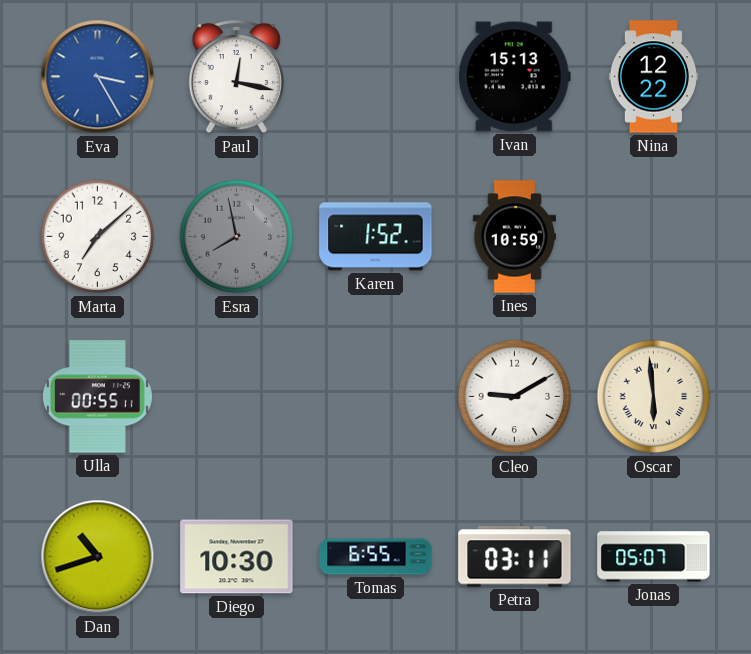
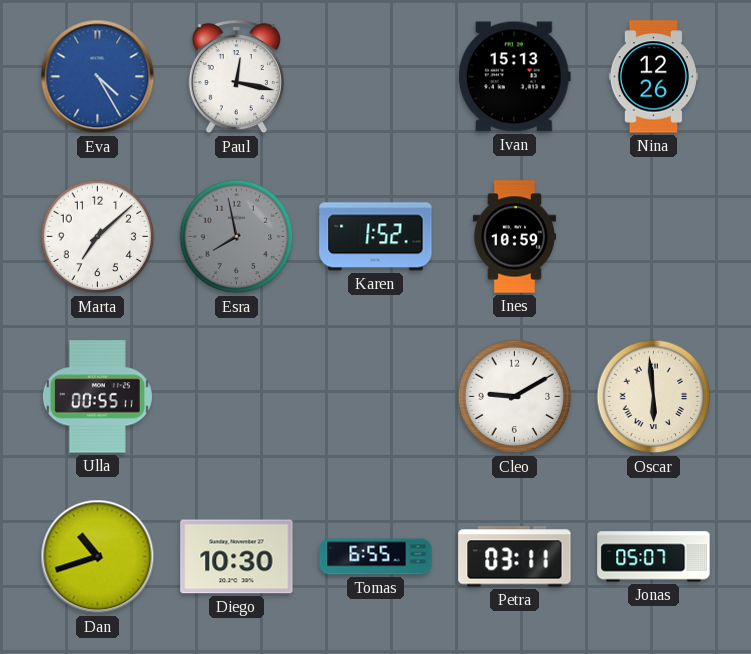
Eva: 3:25 -> 4:25 (98, 77)
Nina: 12:22 -> 12:26 (653, 77)
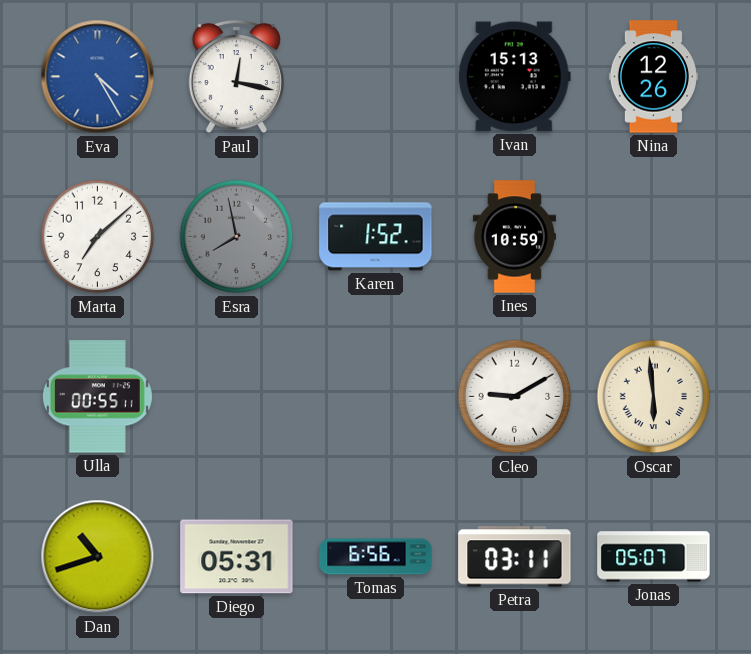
Diego: 10:30 -> 05:31 (237, 557)
Tomas: 6:55 -> 6:56 (376, 557)
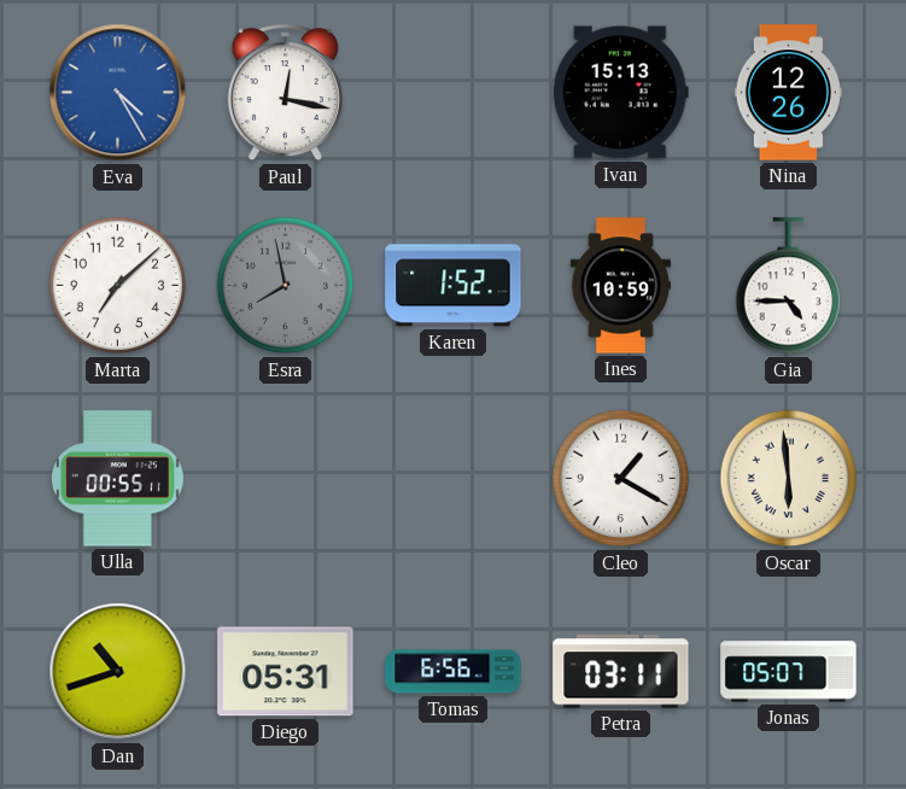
Gia: none -> 4:45 (789, 286)
Cleo: 9:10 -> 1:20 (621, 479)
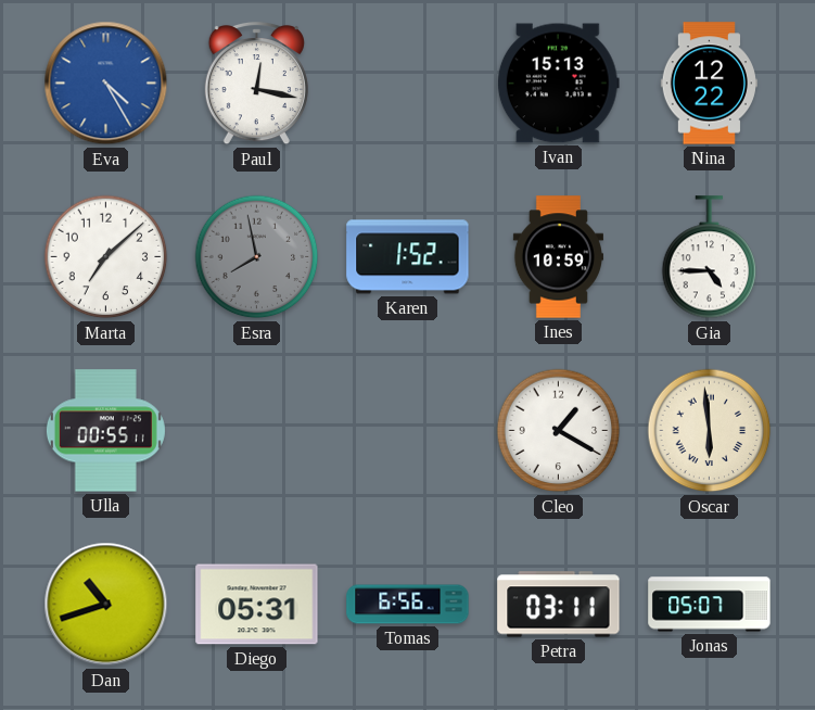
Nina: 12:26 -> 12:22 (709, 84)
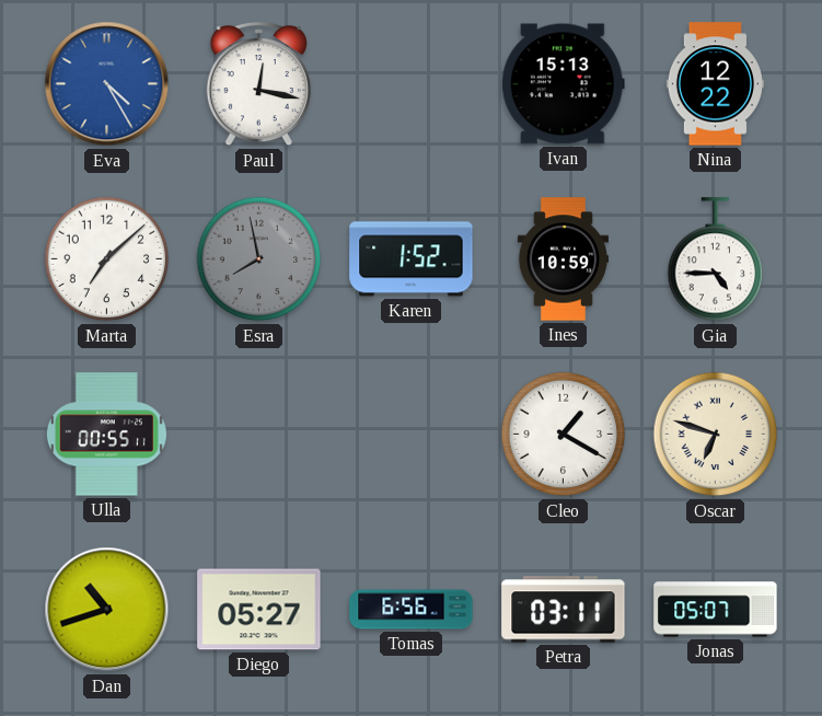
Oscar: 5:59 -> 6:48 (716, 435)
Diego: 05:31 -> 05:27 (259, 610)
